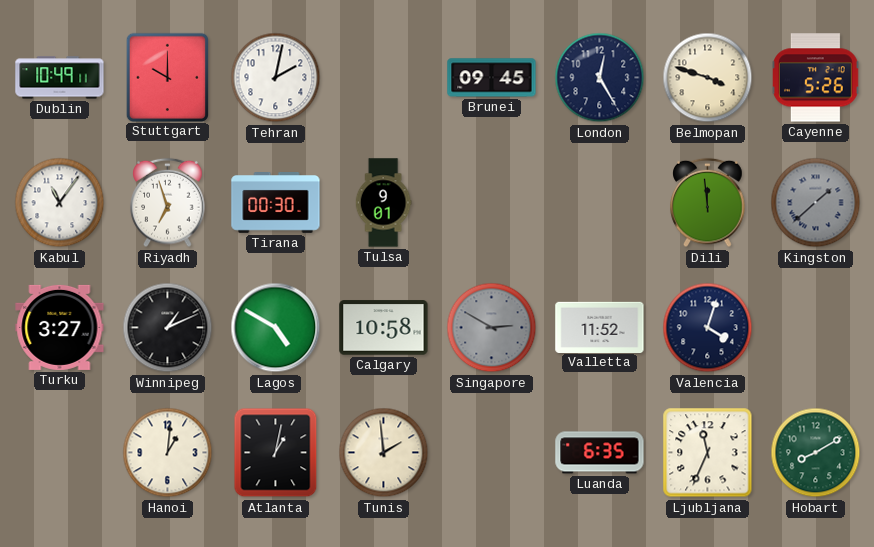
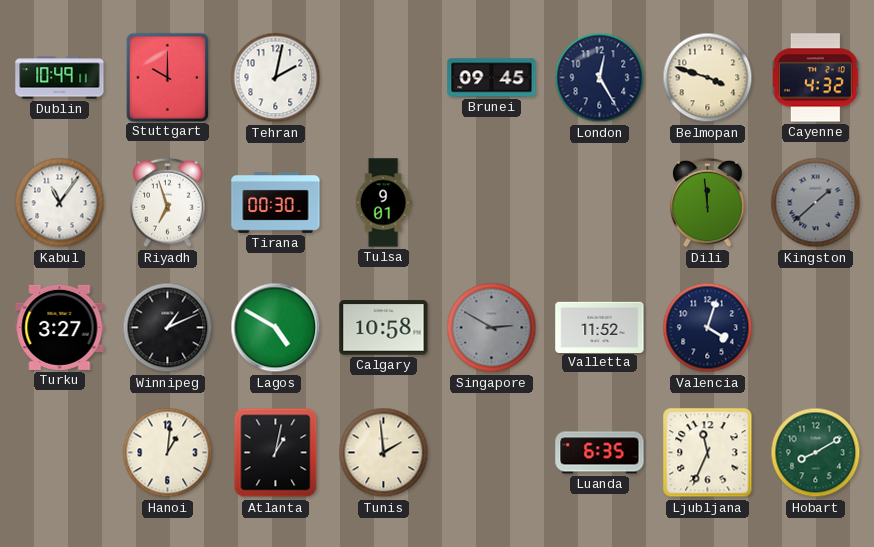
Cayenne: 5:26 -> 4:32 (816, 78)
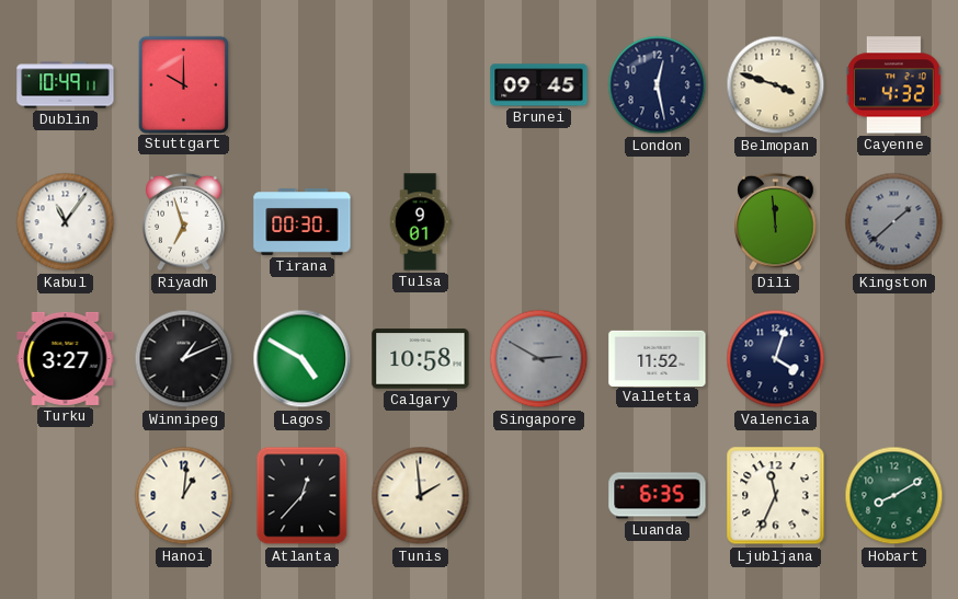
Tehran: 2:02 -> none (276, 78)
London: 12:25 -> 12:28 (658, 85)
Atlanta: 1:02 -> 12:37 (303, 496)
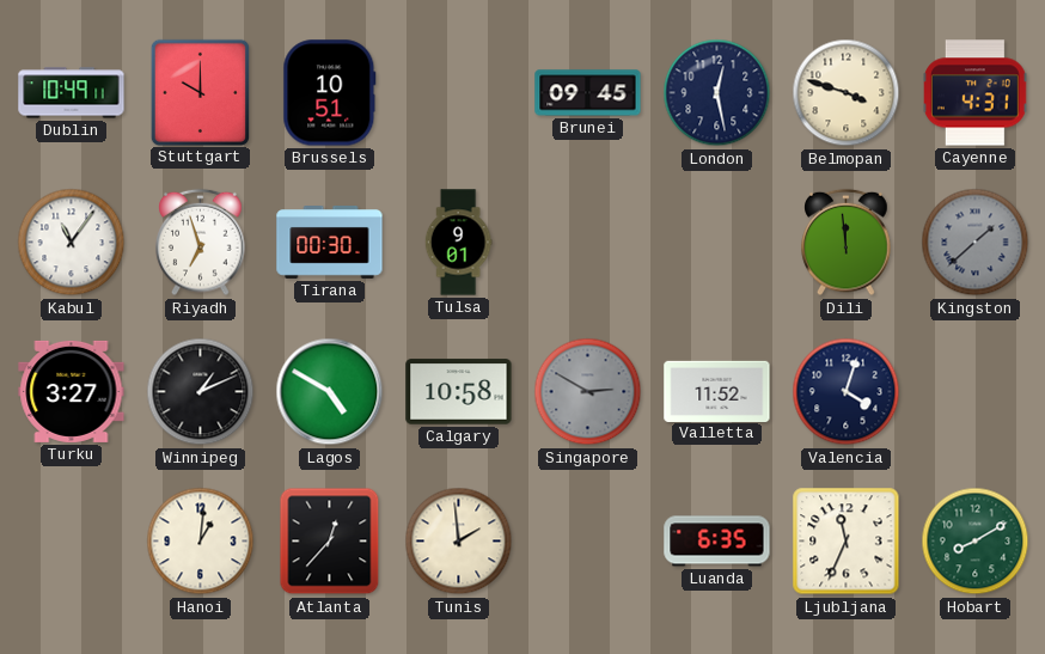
Brussels: none -> 10:51 (330, 93)
Cayenne: 4:32 -> 4:31 (976, 93)
